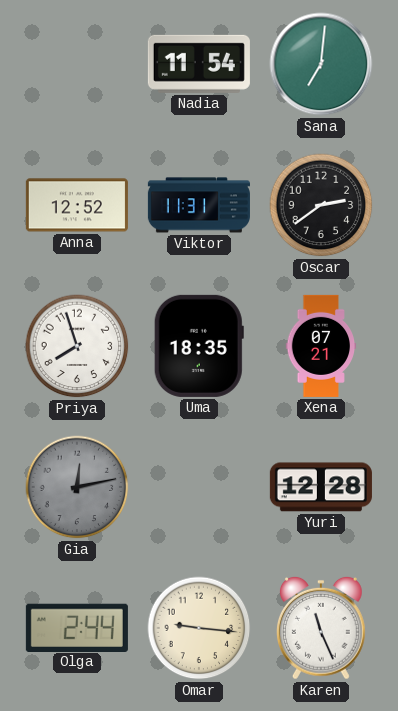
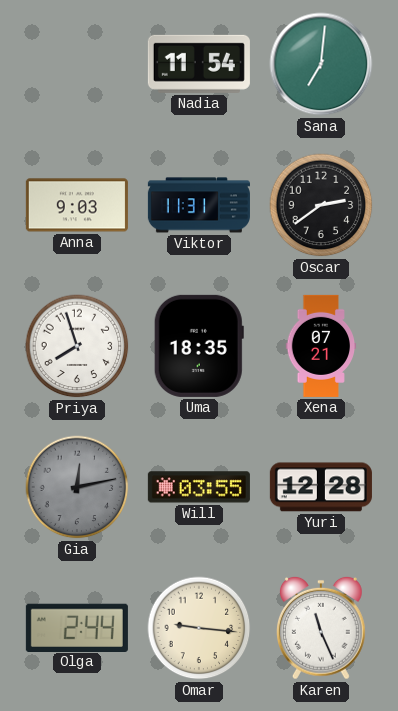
Anna: 12:52 -> 9:03 (77, 205)
Will: none -> 03:55 (199, 487)
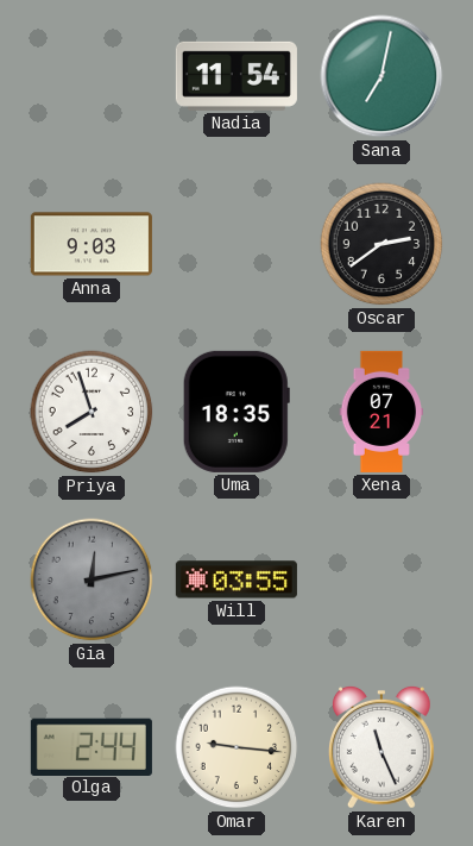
Sana: 7:01 -> 7:02 (381, 76)
Viktor: 11:31 -> none (199, 205)
Yuri: 12:28 -> none (321, 487)
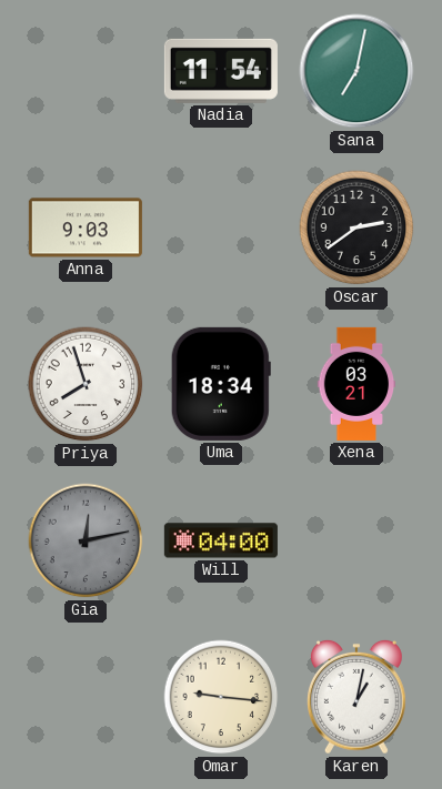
Uma: 18:35 -> 18:34 (221, 384)
Xena: 07:21 -> 03:21 (356, 384)
Will: 03:55 -> 04:00 (221, 540)
Olga: 2:44 -> none (92, 746)
Karen: 11:26 -> 1:02 (358, 697)
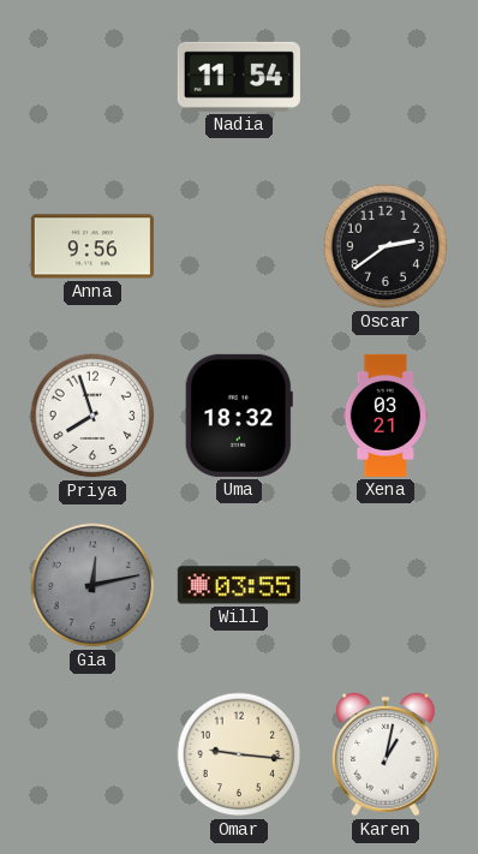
Sana: 7:02 -> none (356, 71)
Anna: 9:03 -> 9:56 (92, 246)
Uma: 18:34 -> 18:32 (239, 416)
Will: 04:00 -> 03:55 (239, 585)
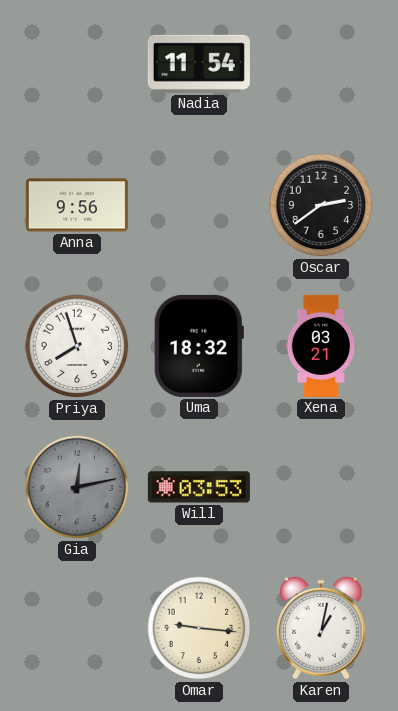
Will: 03:55 -> 03:53 (199, 487)
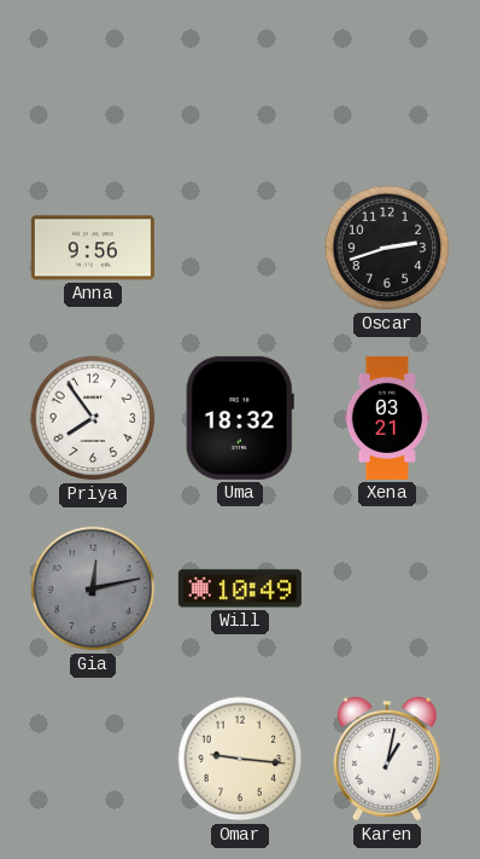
Nadia: 11:54 -> none (199, 64)
Oscar: 2:39 -> 2:42 (387, 248)
Priya: 7:57 -> 7:54 (93, 418)
Will: 03:53 -> 10:49 (240, 588)
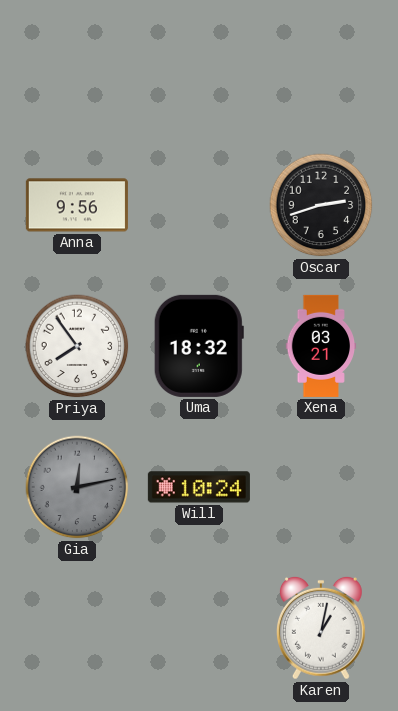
Will: 10:49 -> 10:24 (199, 487)
Omar: 9:16 -> none (240, 759)
